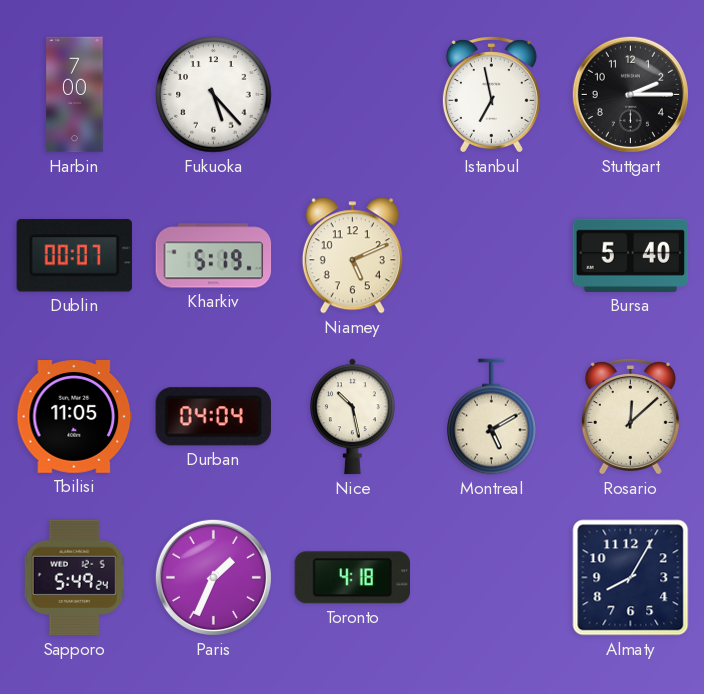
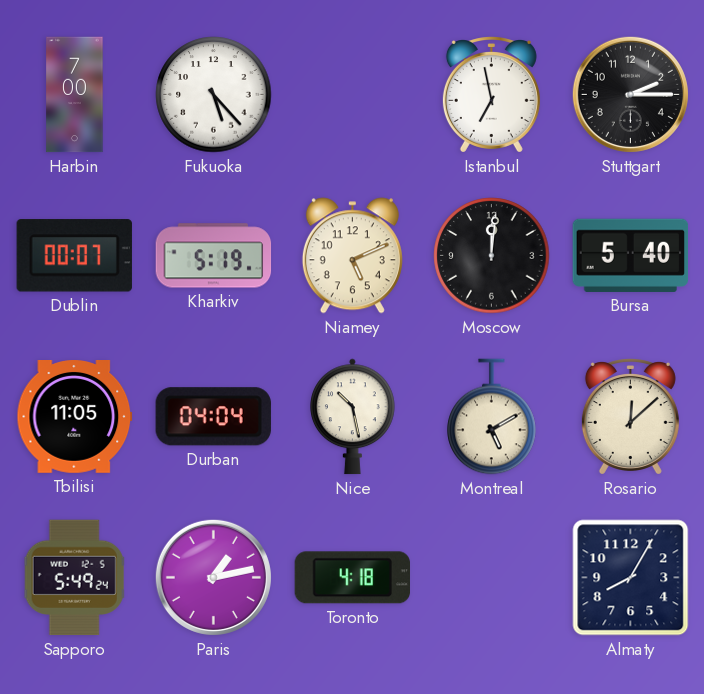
Moscow: none -> 12:01 (492, 256)
Paris: 1:34 -> 1:13 (213, 577)
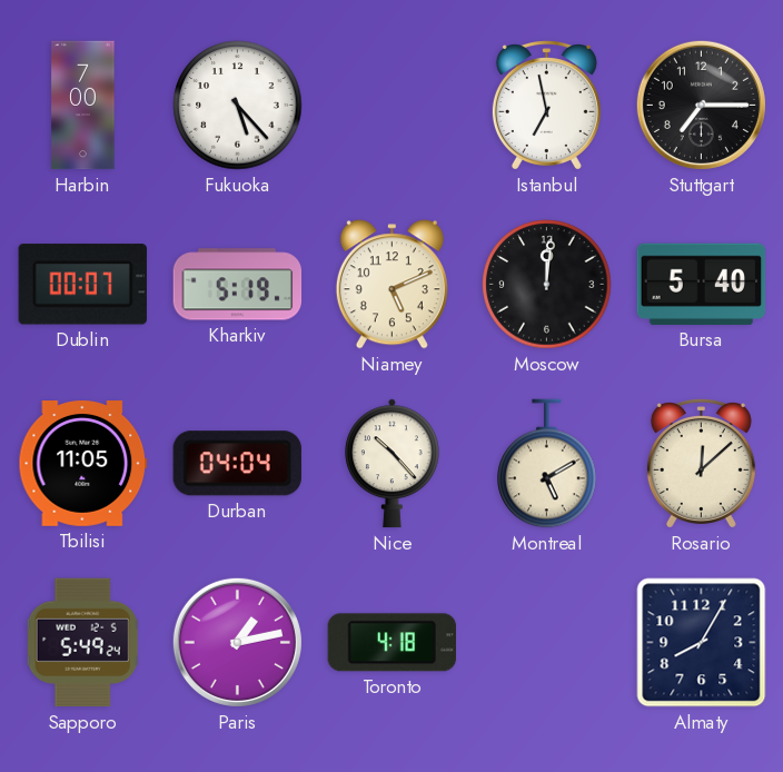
Stuttgart: 2:15 -> 7:15 (701, 105)
Nice: 10:28 -> 10:23 (393, 464)
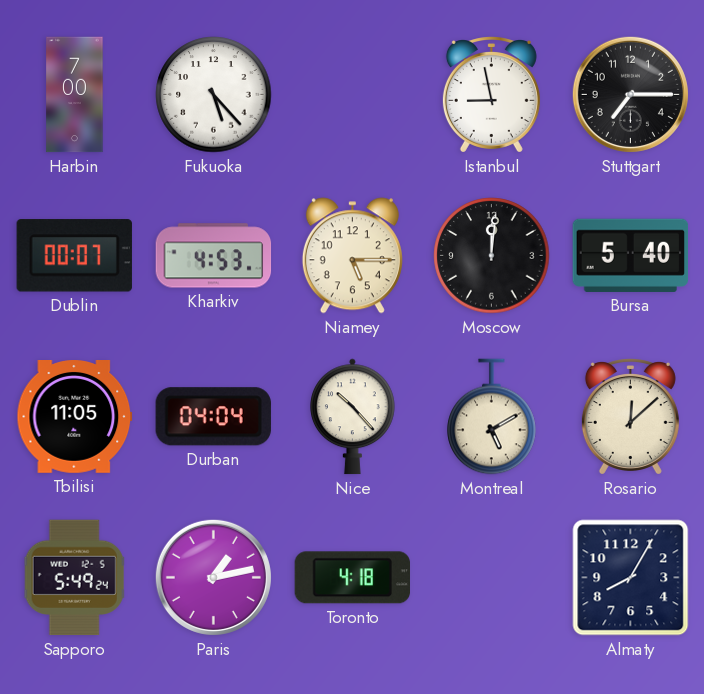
Istanbul: 6:58 -> 8:58 (491, 95)
Kharkiv: 5:19 -> 4:53 (214, 256)
Niamey: 5:11 -> 5:15 (352, 256)
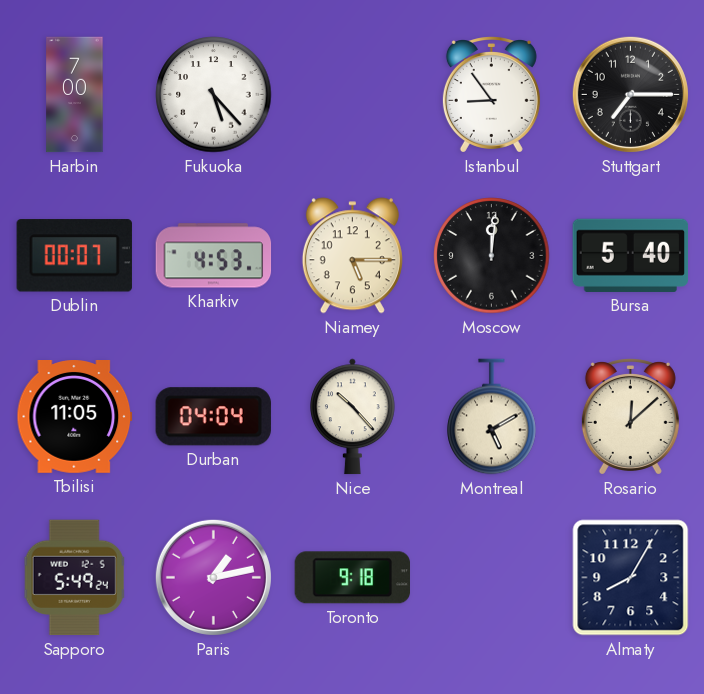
Istanbul: 8:58 -> 8:54 (491, 95)
Toronto: 4:18 -> 9:18 (352, 578)
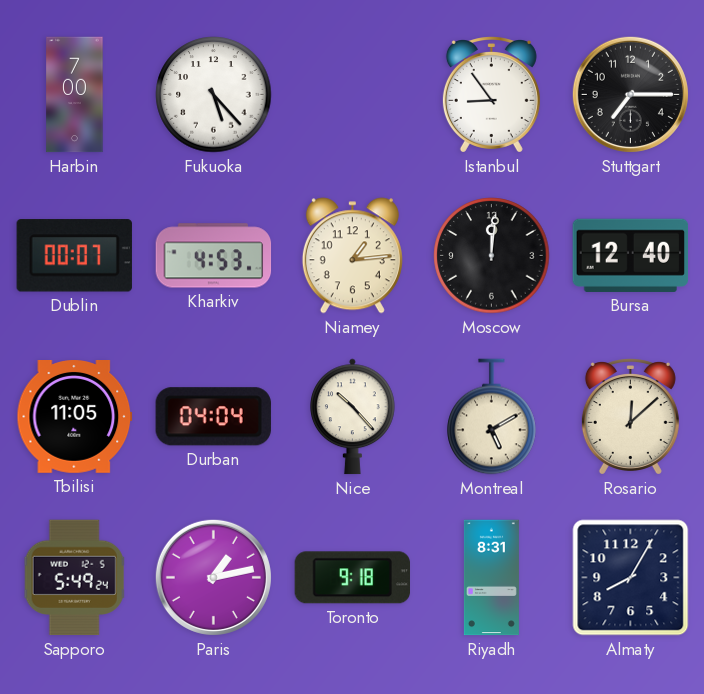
Niamey: 5:15 -> 1:14 (352, 256)
Bursa: 5:40 -> 12:40 (631, 255)
Riyadh: none -> 8:31 (491, 578)
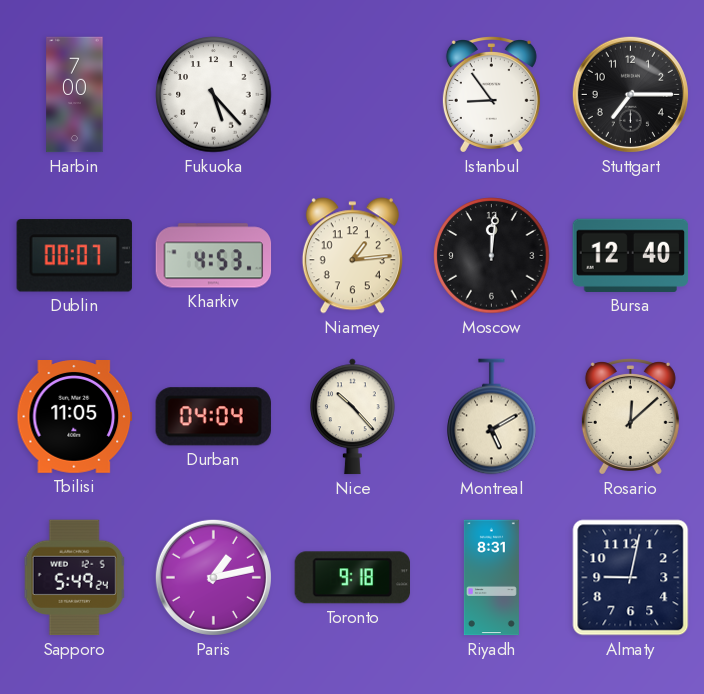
Almaty: 8:05 -> 9:02 (631, 578)
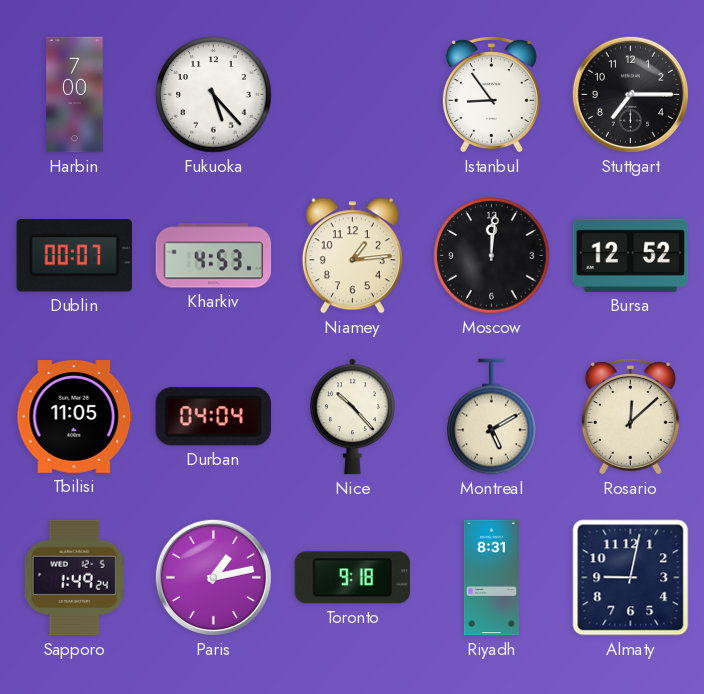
Bursa: 12:40 -> 12:52 (631, 255)
Sapporo: 5:49 -> 1:49 (75, 578)
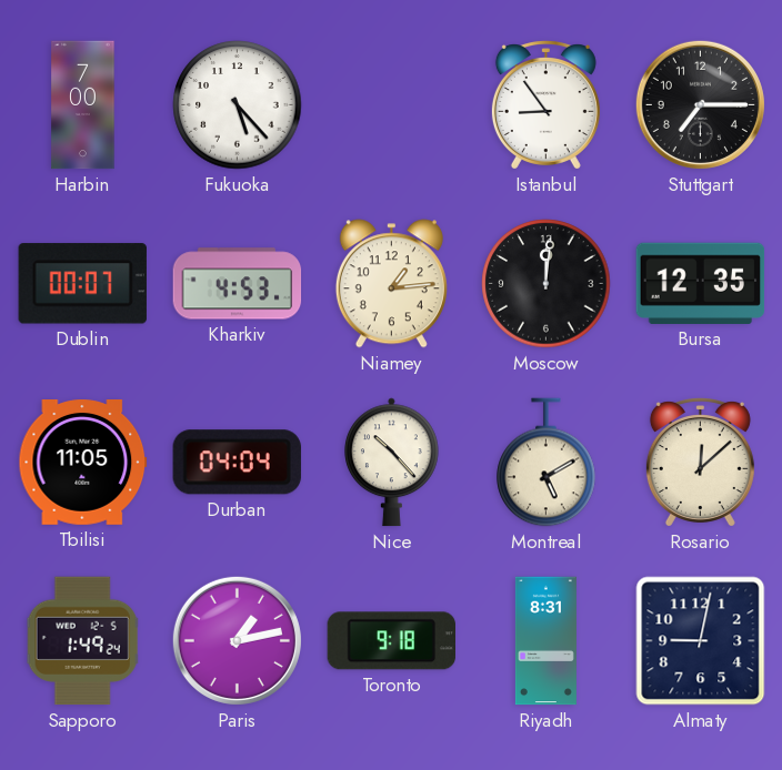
Bursa: 12:52 -> 12:35 (701, 283)
